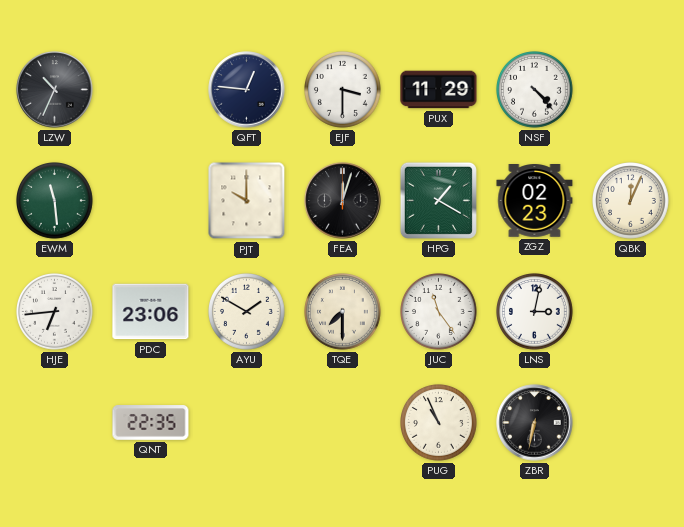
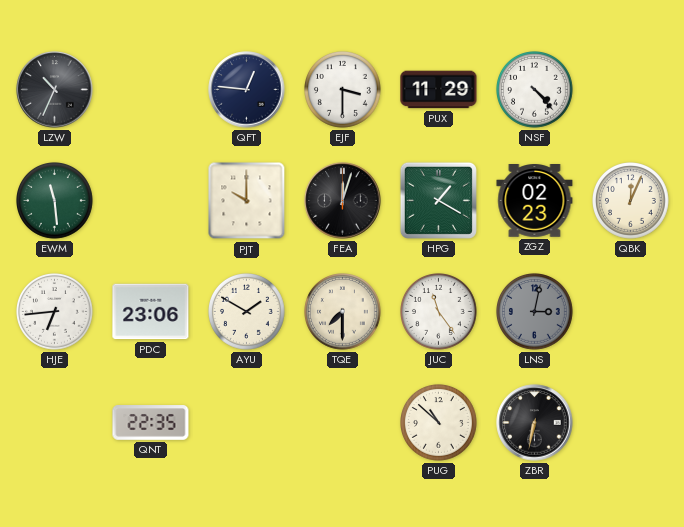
LNS dial: white -> grey (535, 312)
PUG: 10:56 -> 10:52 (439, 423)
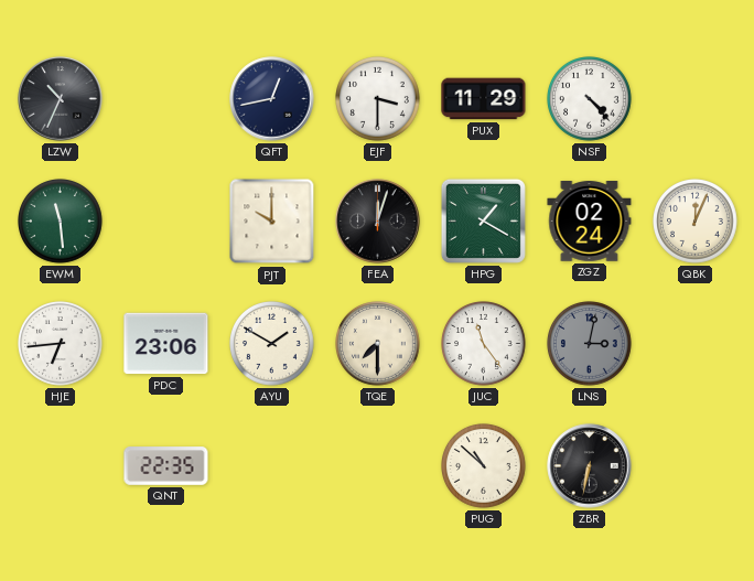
QFT: 12:46 -> 12:43 (272, 99)
ZGZ: 02:23 -> 02:24 (590, 222)
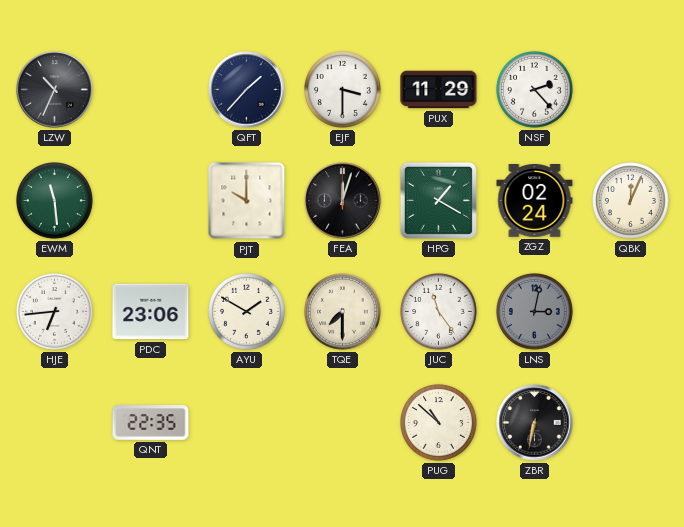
QFT: 12:43 -> 1:37 (247, 90)
NSF: 4:23 -> 2:23 (535, 90)
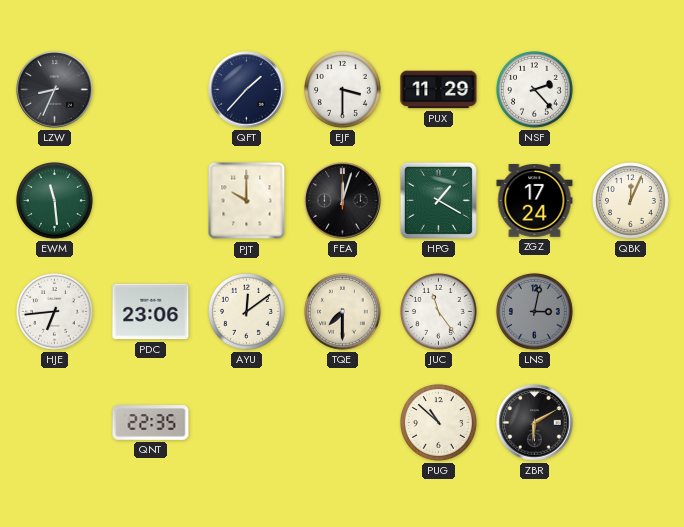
LZW: 10:34 -> 8:34 (55, 90)
ZGZ: 02:24 -> 17:24 (535, 201)
AYU: 1:50 -> 12:09 (247, 312)
ZBR: 6:32 -> 6:10 (535, 423)
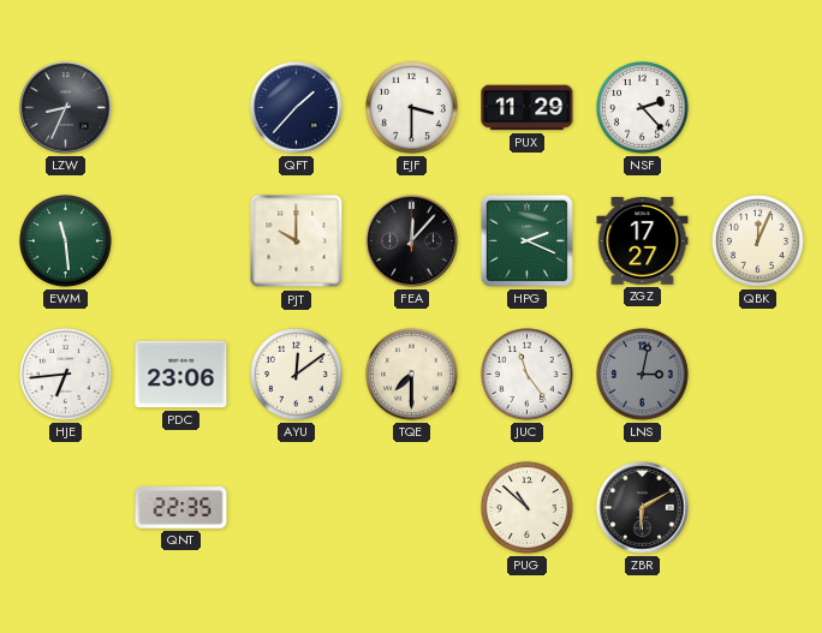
FEA: 12:03 -> 12:07 (412, 241)
HPG: 1:20 -> 2:19 (526, 240)
ZGZ: 17:24 -> 17:27 (643, 241)
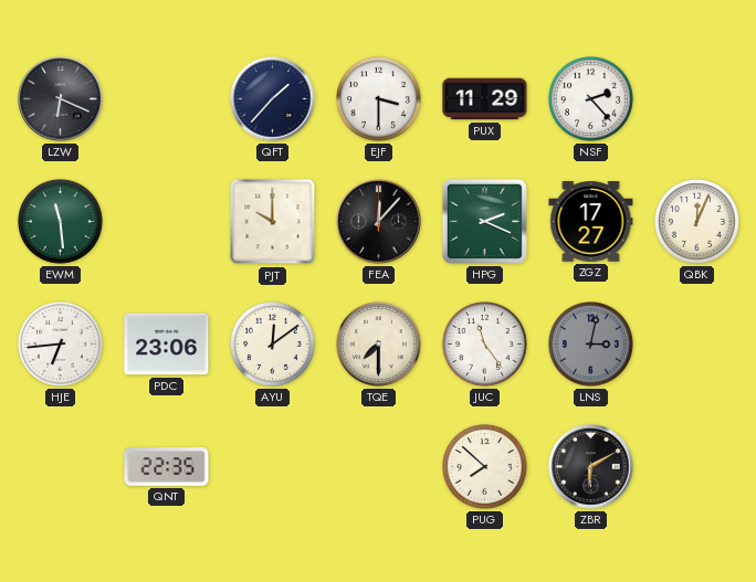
LZW: 8:34 -> 6:19 (61, 99)
PUG: 10:52 -> 7:52 (485, 467)
